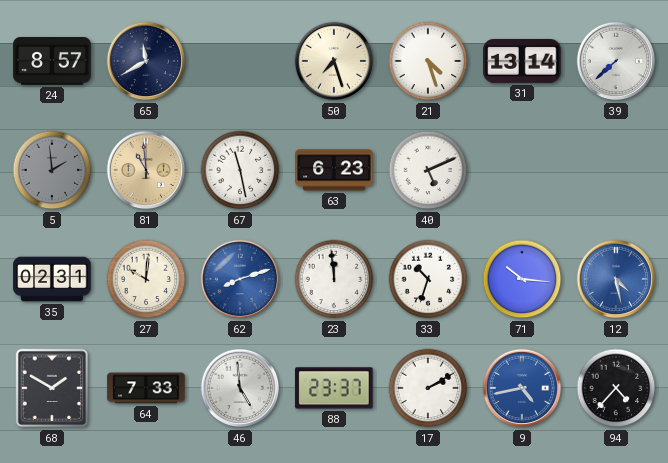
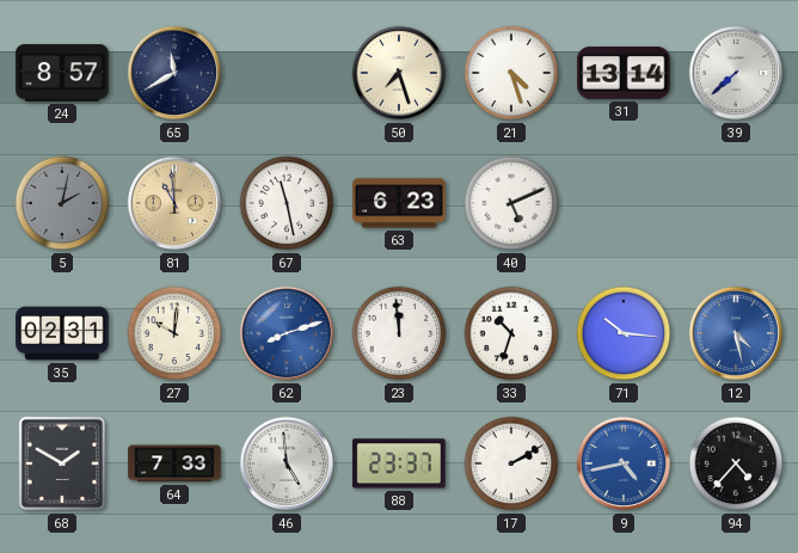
5: 1:59 -> 2:02 (62, 203)
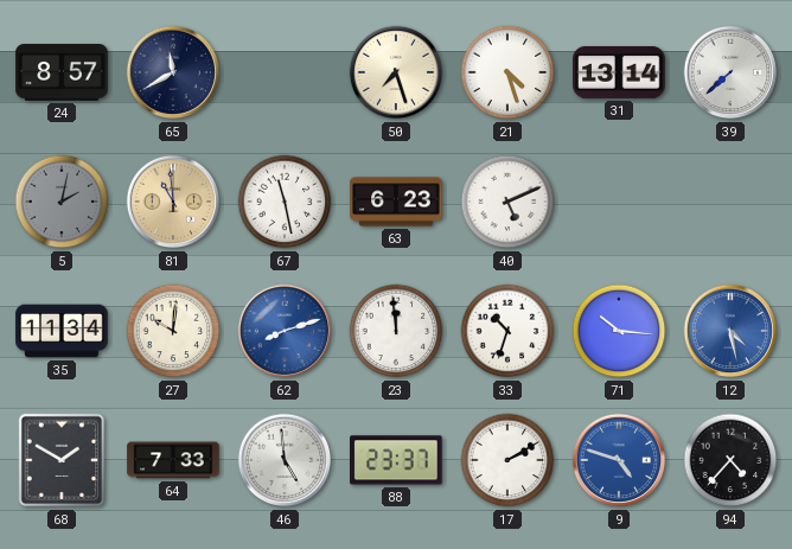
35: 02:31 -> 11:34 (62, 331)
9: 4:43 -> 4:48 (619, 460)
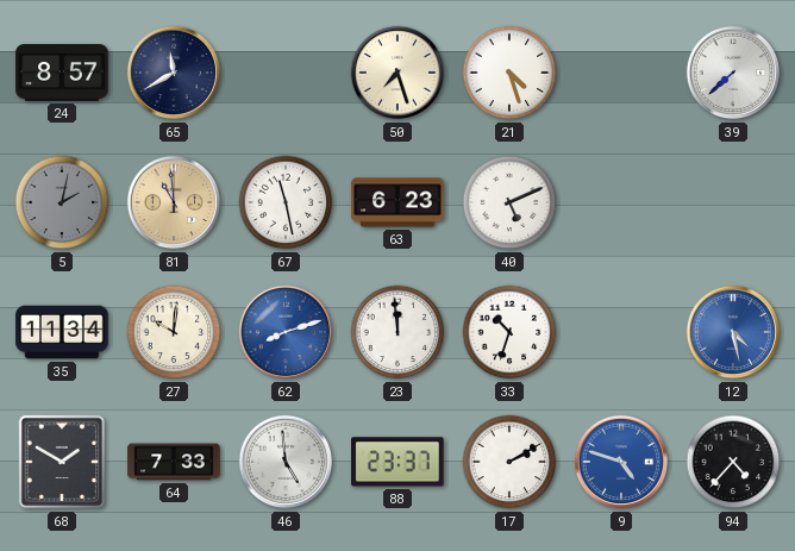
31: 13:14 -> none (619, 72)
71: 10:16 -> none (619, 331)
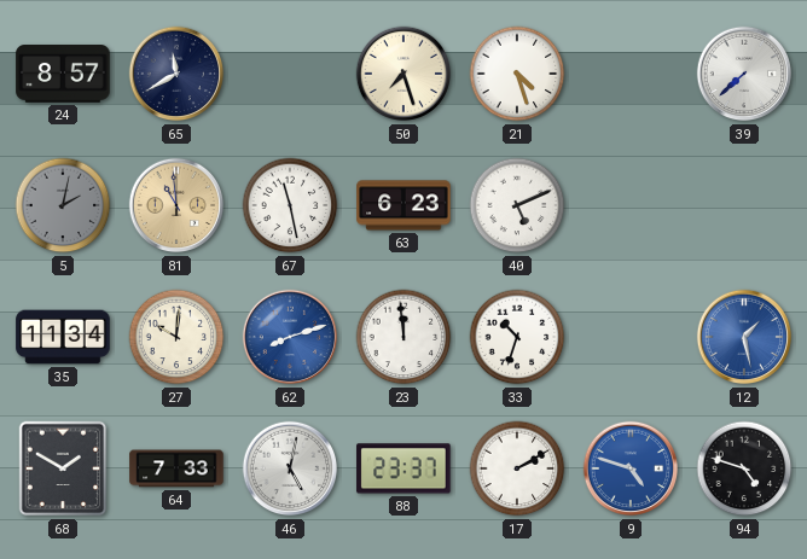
12: 4:28 -> 1:28 (744, 337)
46: 4:59 -> 5:02 (290, 468)
94: 4:37 -> 4:48 (744, 468)
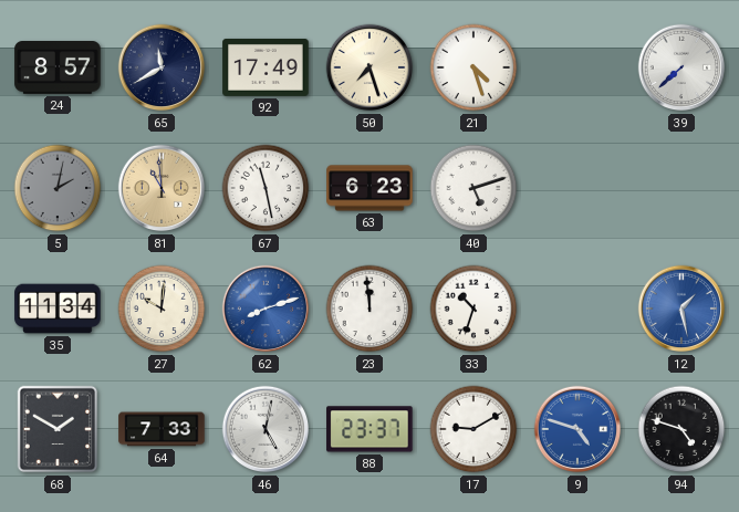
92: none -> 17:49 (266, 67)
40: 5:11 -> 5:12 (473, 188)
17: 2:10 -> 9:10 (473, 429)
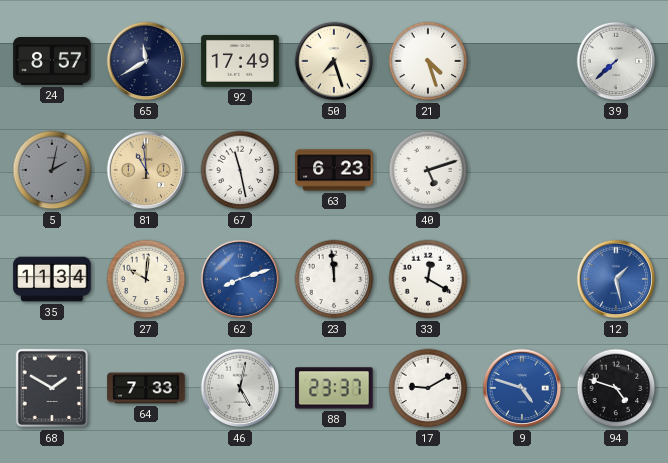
33: 10:33 -> 12:20 (428, 279)
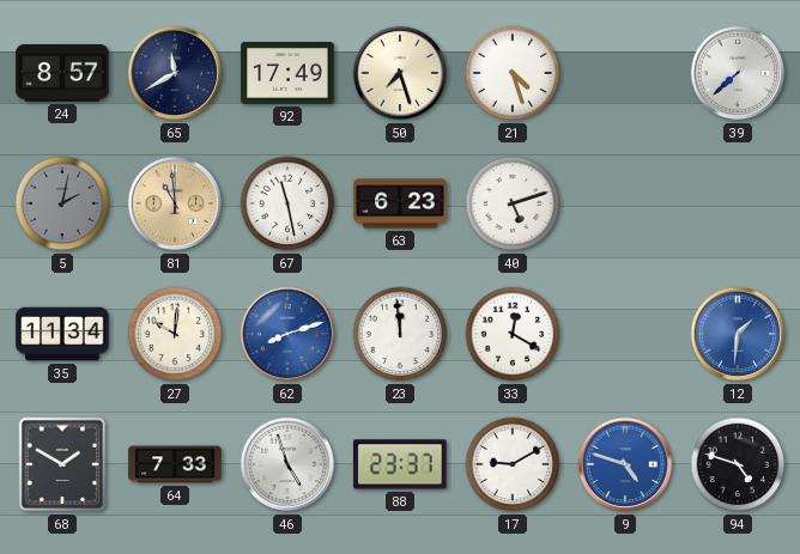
12: 1:28 -> 1:31 (738, 334)
46: 5:02 -> 4:57 (287, 464)
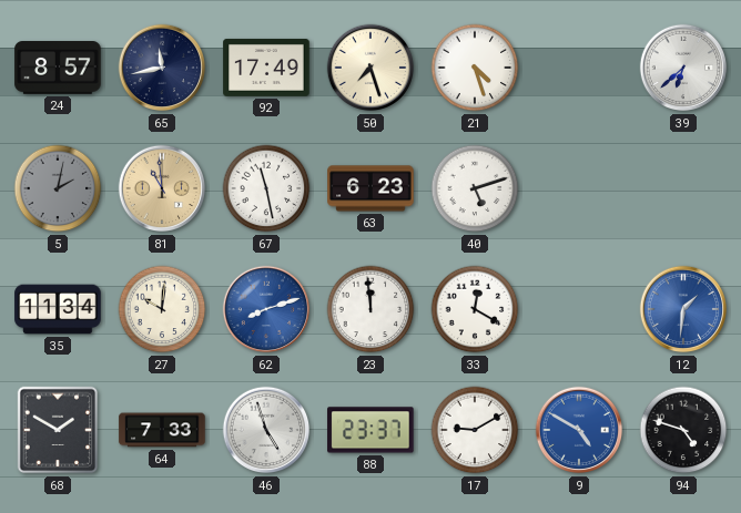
65: 11:40 -> 11:43 (162, 68)
39: 7:38 -> 6:38 (683, 68)
9: 4:48 -> 4:50 (579, 430)
